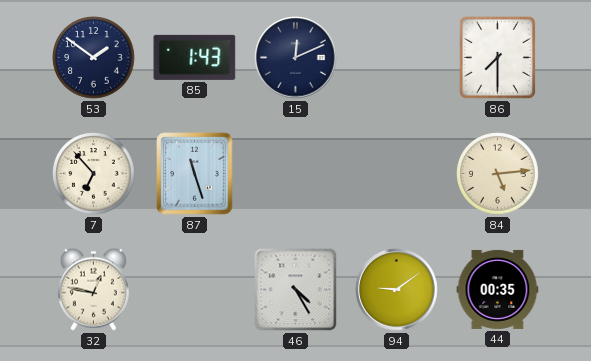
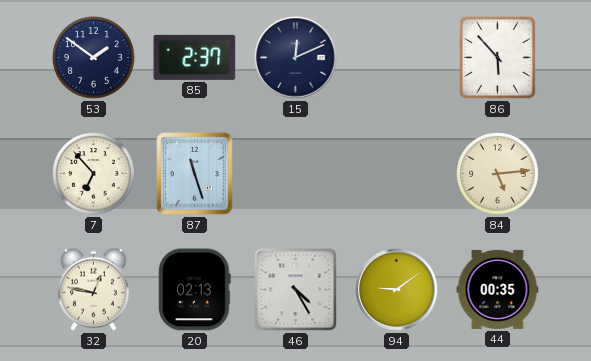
85: 1:43 -> 2:37 (195, 57)
86: 7:30 -> 5:53 (497, 57)
20: none -> 02:13 (195, 290)
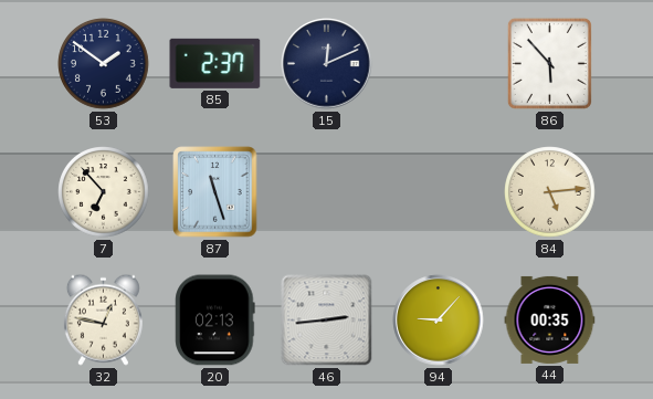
46: 4:25 -> 2:44 (327, 321)
94: 9:09 -> 9:07 (439, 321)
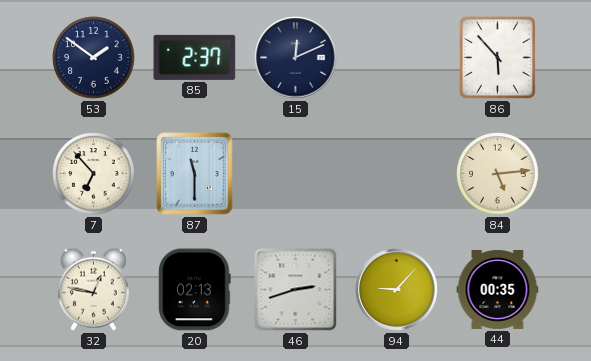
87: 11:27 -> 11:30 (195, 174)
46: 2:44 -> 2:42 (296, 290)
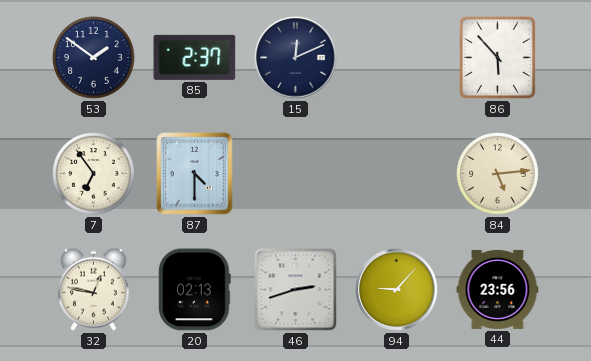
7: 6:53 -> 6:54 (94, 174)
87: 11:30 -> 4:30 (195, 174)
44: 00:35 -> 23:56 (498, 289)
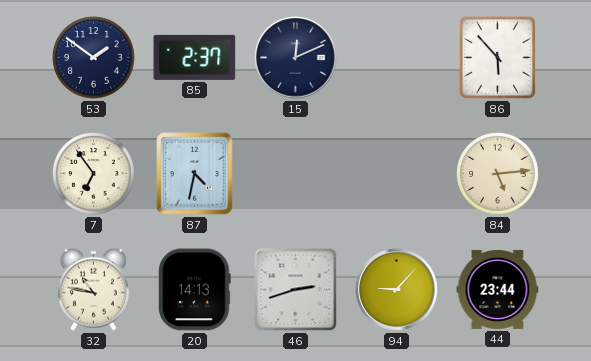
87: 4:30 -> 4:32 (195, 174)
32: 12:47 -> 10:47 (93, 289)
20: 02:13 -> 14:13 (195, 290)
44: 23:56 -> 23:44 (498, 289)
